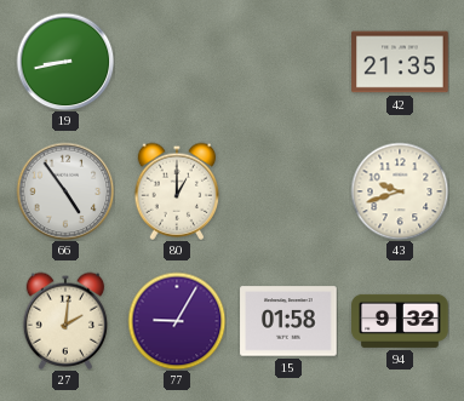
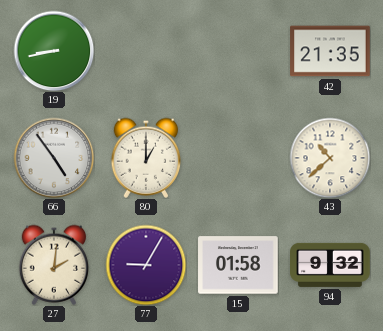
43: 9:42 -> 10:38 (330, 158)
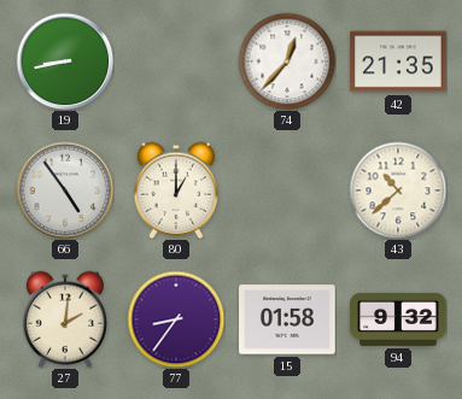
74: none -> 12:37 (287, 61)
77: 9:05 -> 8:36 (176, 319)
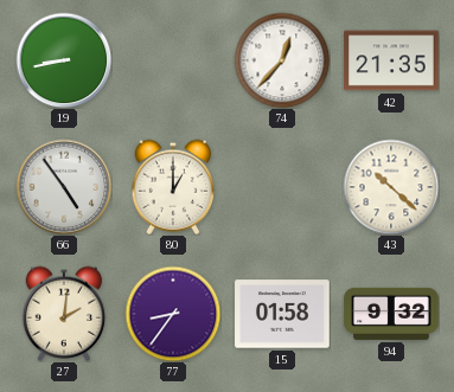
43: 10:38 -> 10:22 (391, 187)
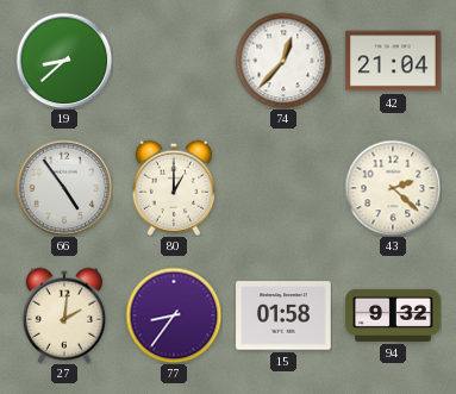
19: 8:43 -> 8:38 (64, 61)
42: 21:35 -> 21:04 (393, 61)
43: 10:22 -> 2:22 (393, 188)
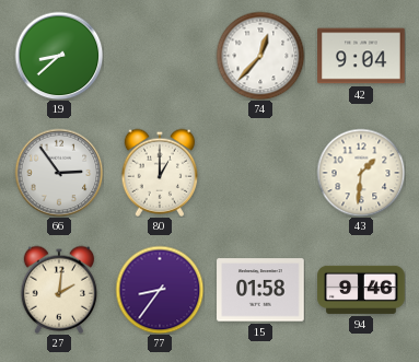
42: 21:04 -> 9:04 (361, 56)
66: 4:54 -> 2:54 (59, 173)
43: 2:22 -> 1:31 (361, 173)
94: 9:32 -> 9:46 (361, 290)
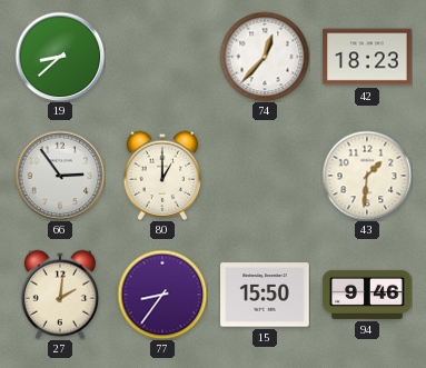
42: 9:04 -> 18:23 (367, 57)
15: 01:58 -> 15:50 (265, 295)
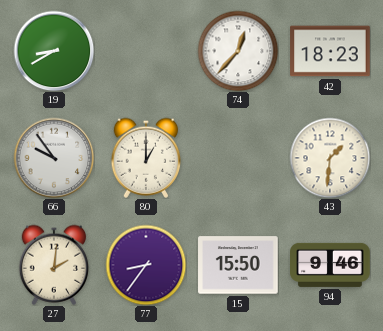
19: 8:38 -> 8:40 (54, 51)
66: 2:54 -> 9:54 (54, 158)
